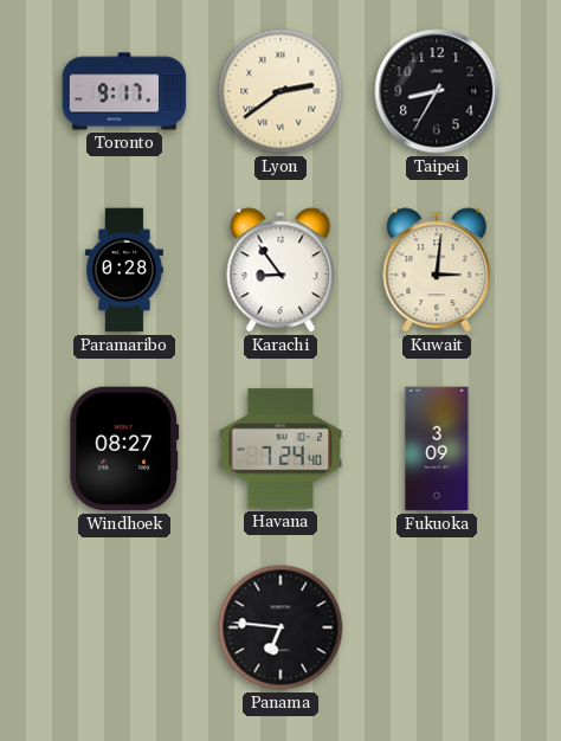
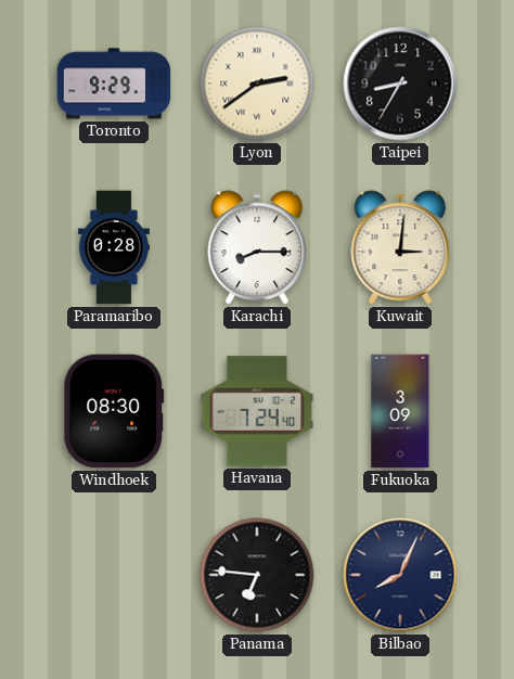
Toronto: 9:17 -> 9:29 (114, 84)
Karachi: 8:54 -> 8:15 (257, 247)
Windhoek: 08:27 -> 08:30 (114, 411)
Bilbao: none -> 8:04 (400, 575)
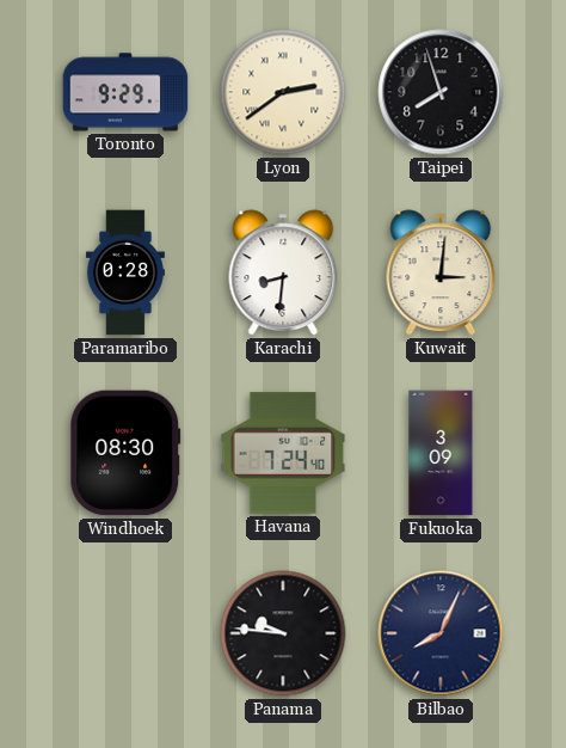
Taipei: 8:35 -> 7:57 (441, 92)
Karachi: 8:15 -> 8:31 (283, 272)
Panama: 6:46 -> 9:46 (283, 633)
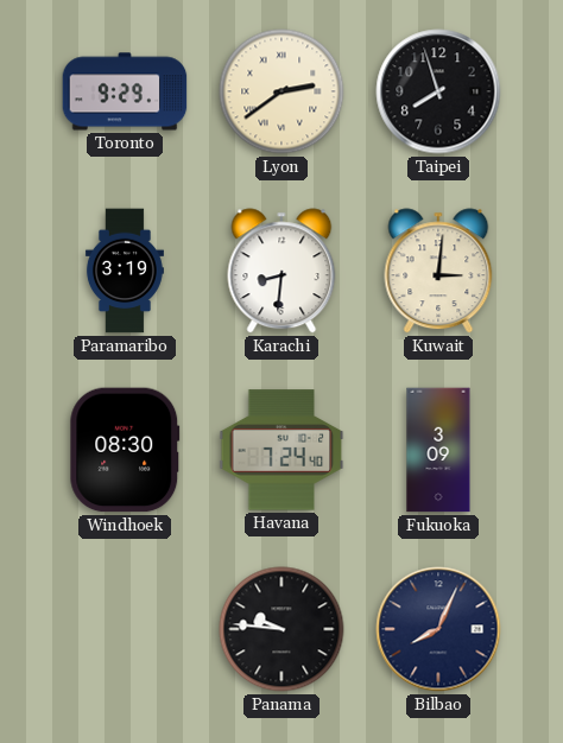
Paramaribo: 0:28 -> 3:19 (125, 271)
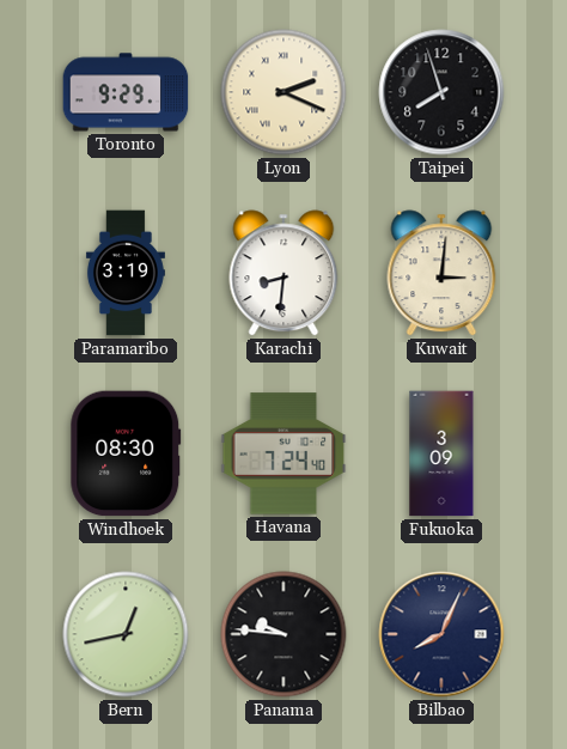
Lyon: 2:39 -> 2:19 (283, 92)
Bern: none -> 12:43 (126, 634)
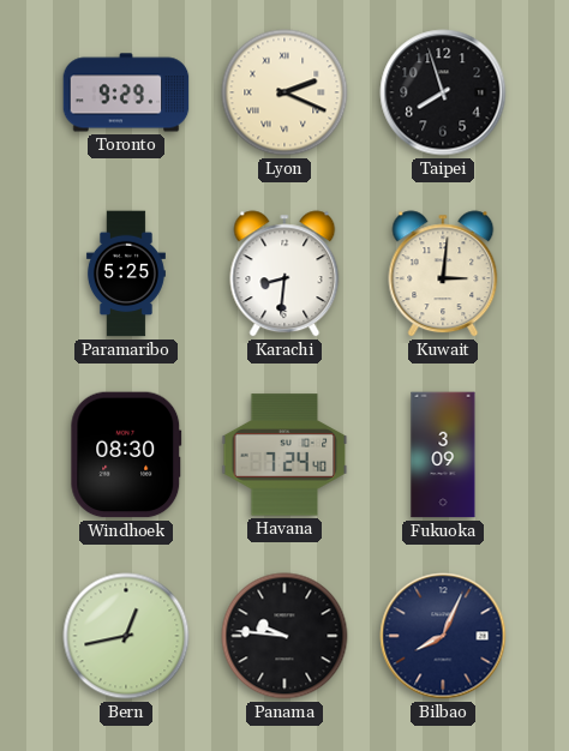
Paramaribo: 3:19 -> 5:25 (126, 274)
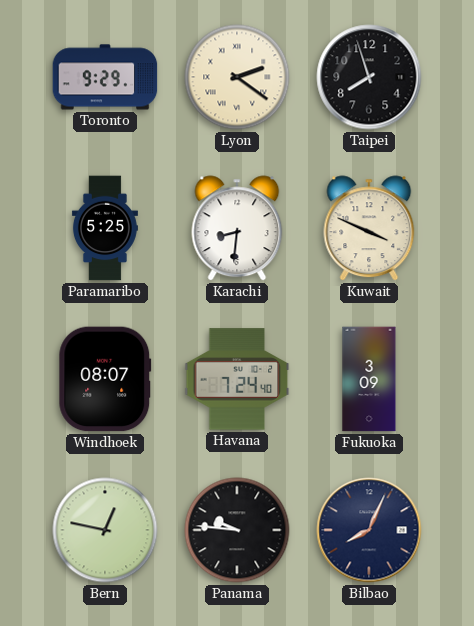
Lyon: 2:19 -> 2:21 (237, 77)
Kuwait: 3:01 -> 3:49 (369, 228)
Windhoek: 08:30 -> 08:07 (105, 379)
Bern: 12:43 -> 12:47 (105, 530)
